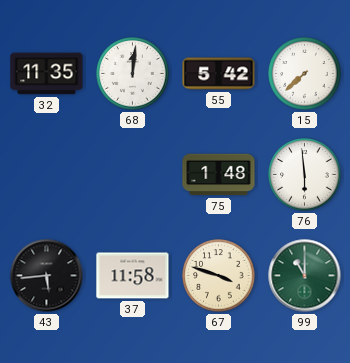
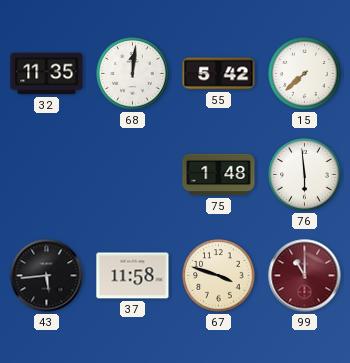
99 dial: green -> burgundy (305, 276)
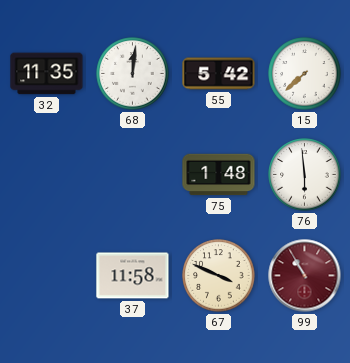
43: 5:44 -> none (47, 276)
67: 3:48 -> 3:49 (219, 276)
99: 11:00 -> 10:55 (305, 276)
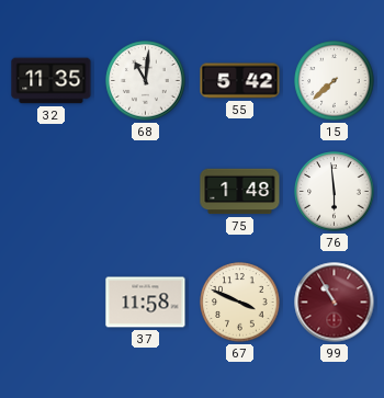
68: 12:01 -> 11:01 (146, 81)
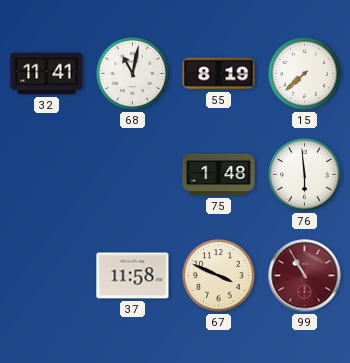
32: 11:35 -> 11:41 (47, 74)
68: 11:01 -> 11:02 (133, 74)
55: 5:42 -> 8:19 (219, 74)
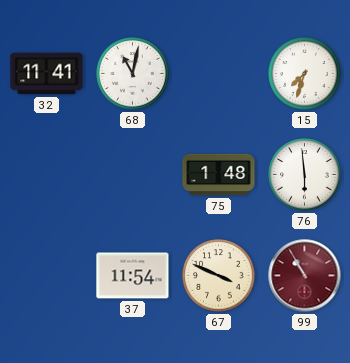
55: 8:19 -> none (219, 74)
15: 7:38 -> 7:33 (305, 74)
37: 11:58 -> 11:54 (133, 276)
